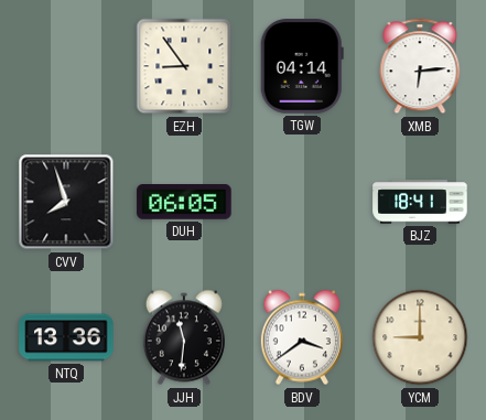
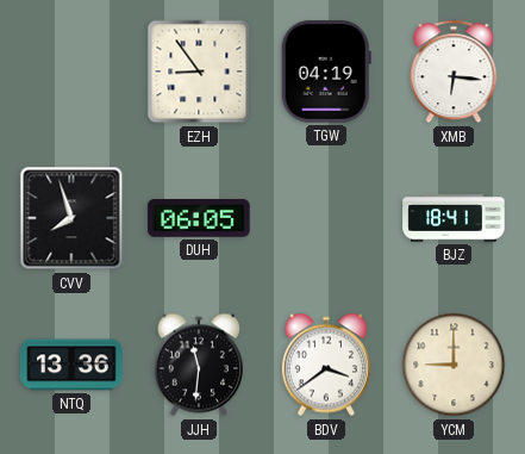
TGW: 04:14 -> 04:19 (326, 71)
XMB: 6:14 -> 6:16 (454, 71)
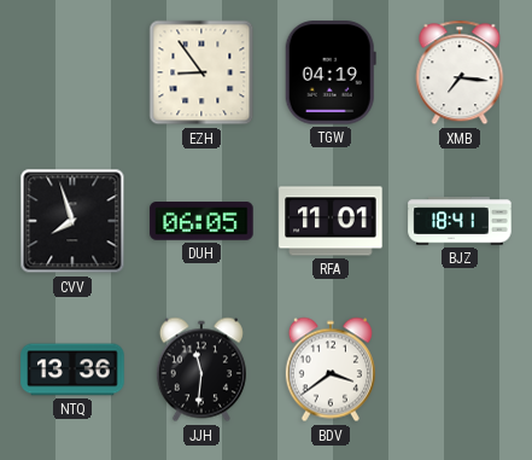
XMB: 6:16 -> 7:16 (460, 72)
RFA: none -> 11:01 (331, 221)
YCM: 9:00 -> none (454, 365)
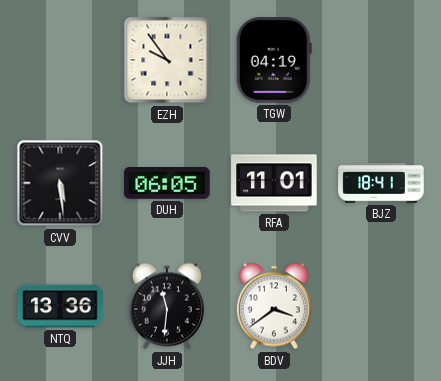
EZH: 8:54 -> 9:54 (167, 60)
XMB: 7:16 -> none (460, 72)
CVV: 7:57 -> 5:29 (60, 183)
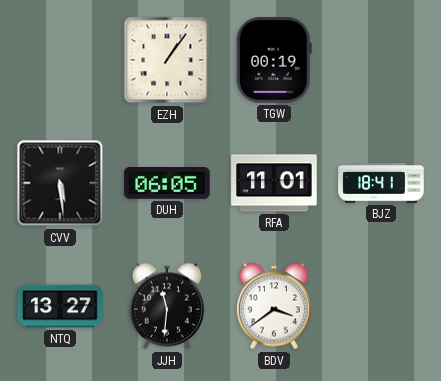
EZH: 9:54 -> 1:06 (167, 60)
TGW: 04:19 -> 00:19 (274, 60)
NTQ: 13:36 -> 13:27 (60, 306)
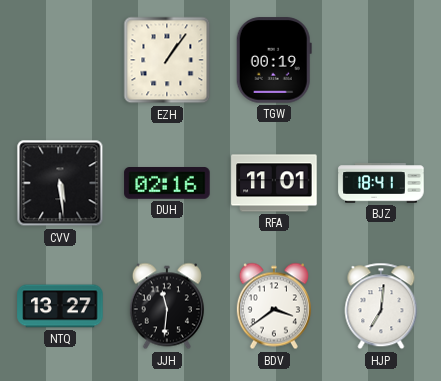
DUH: 06:05 -> 02:16 (167, 184)
HJP: none -> 7:01 (381, 306)
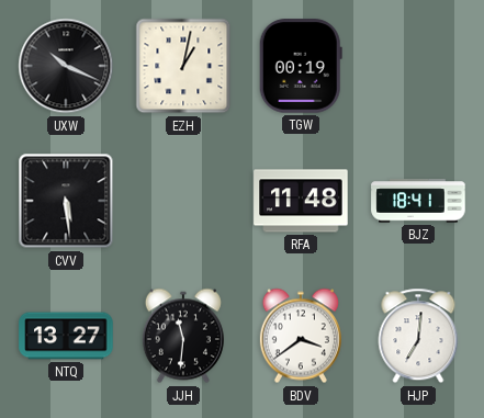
UXW: none -> 10:19 (66, 66)
EZH: 1:06 -> 1:02 (183, 66)
DUH: 02:16 -> none (167, 184)
RFA: 11:01 -> 11:48 (301, 201)
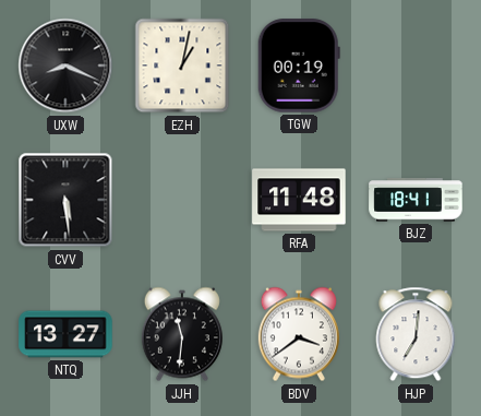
UXW: 10:19 -> 8:19 (65, 66)
